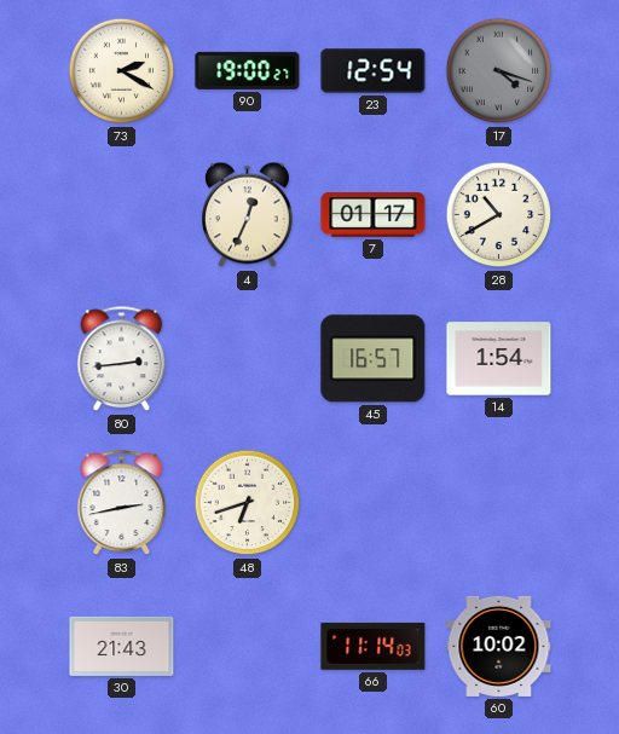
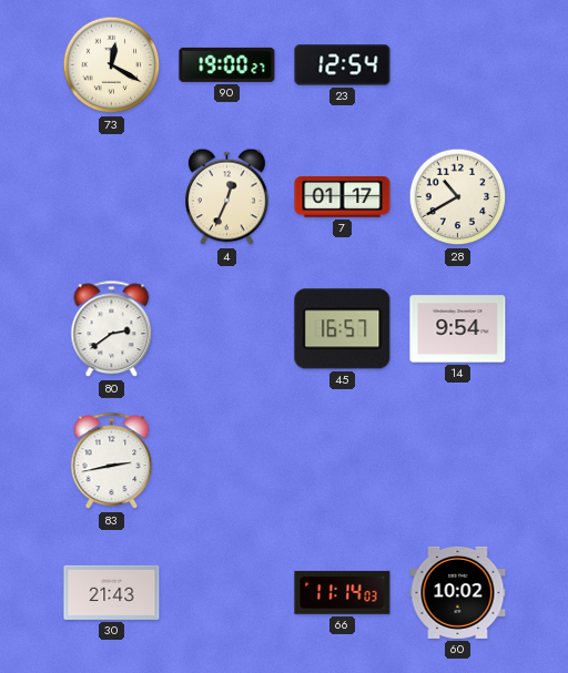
73: 2:20 -> 12:20 (112, 65)
17: 4:18 -> none (499, 71)
80: 2:44 -> 2:39 (112, 329)
14: 1:54 -> 9:54 (458, 329)
48: 6:42 -> none (248, 503)
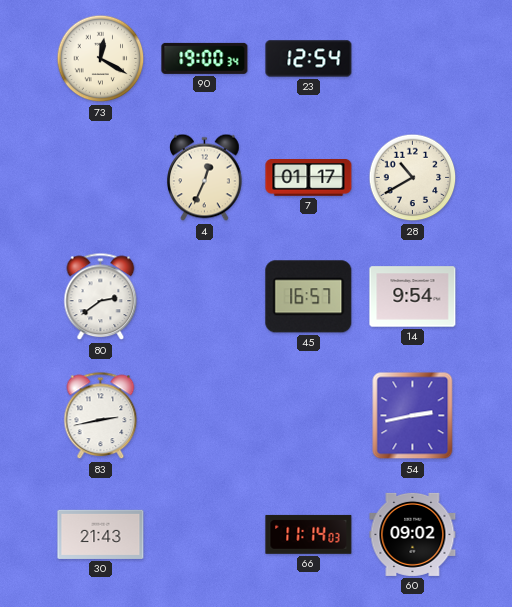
90: 19:00:27 -> 19:00:34 (205, 58)
54: none -> 2:43 (413, 416)
60: 10:02 -> 09:02 (413, 534)
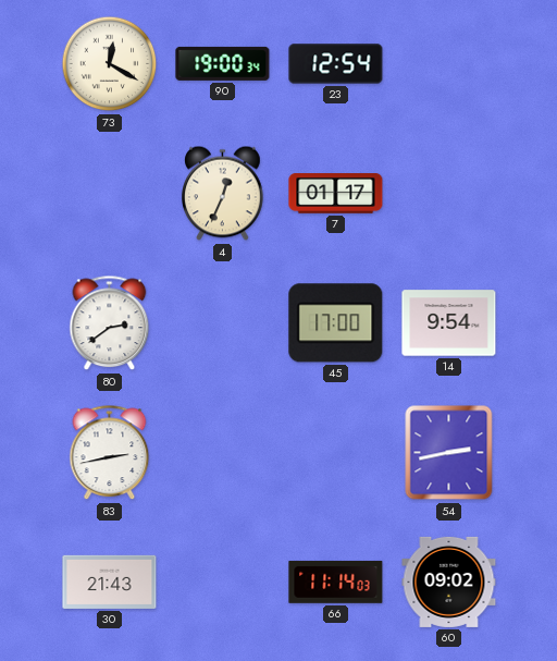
28: 10:40 -> none (413, 178)
45: 16:57 -> 17:00 (336, 323)
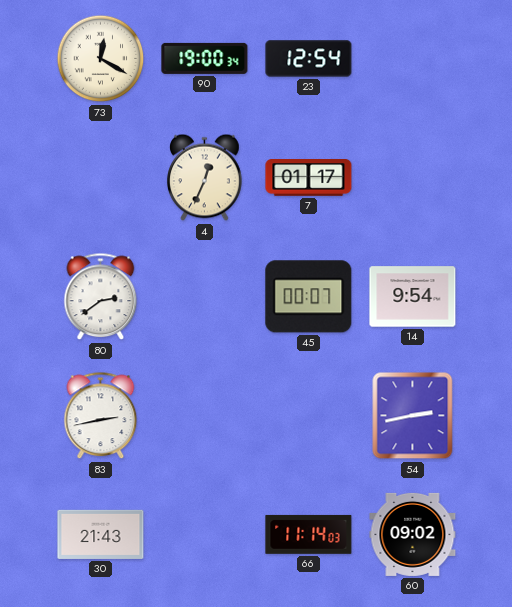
45: 17:00 -> 00:07 (309, 297)
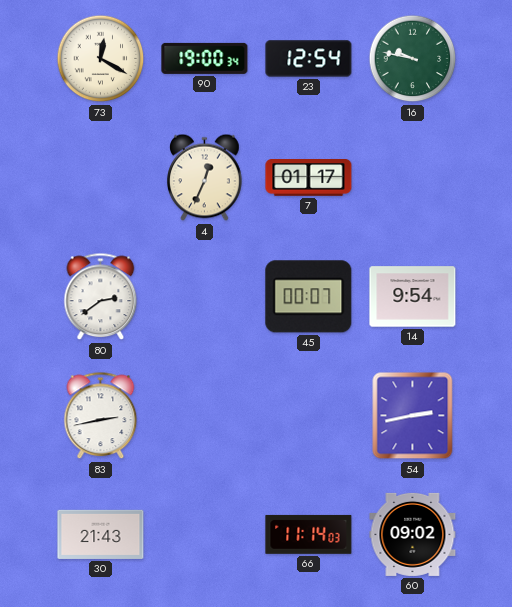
16: none -> 9:47 (413, 59)
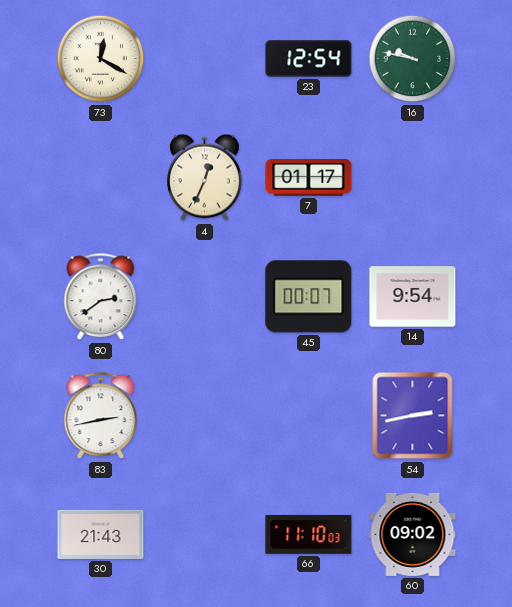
90: 19:00 -> none (205, 58)
66: 11:14 -> 11:10 (309, 534)
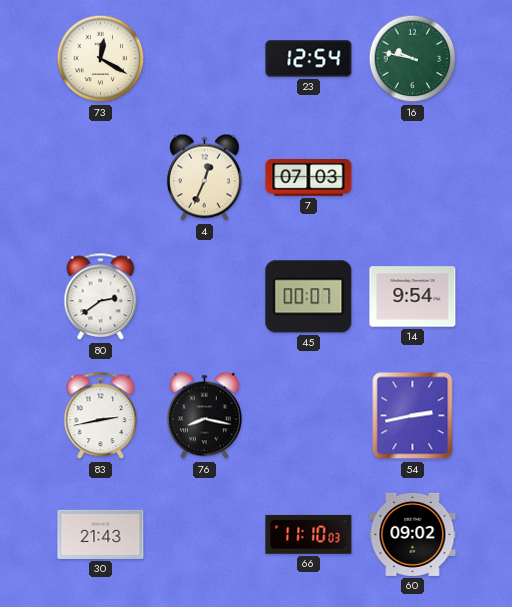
7: 01:17 -> 07:03 (309, 178)
76: none -> 8:17 (205, 416)
